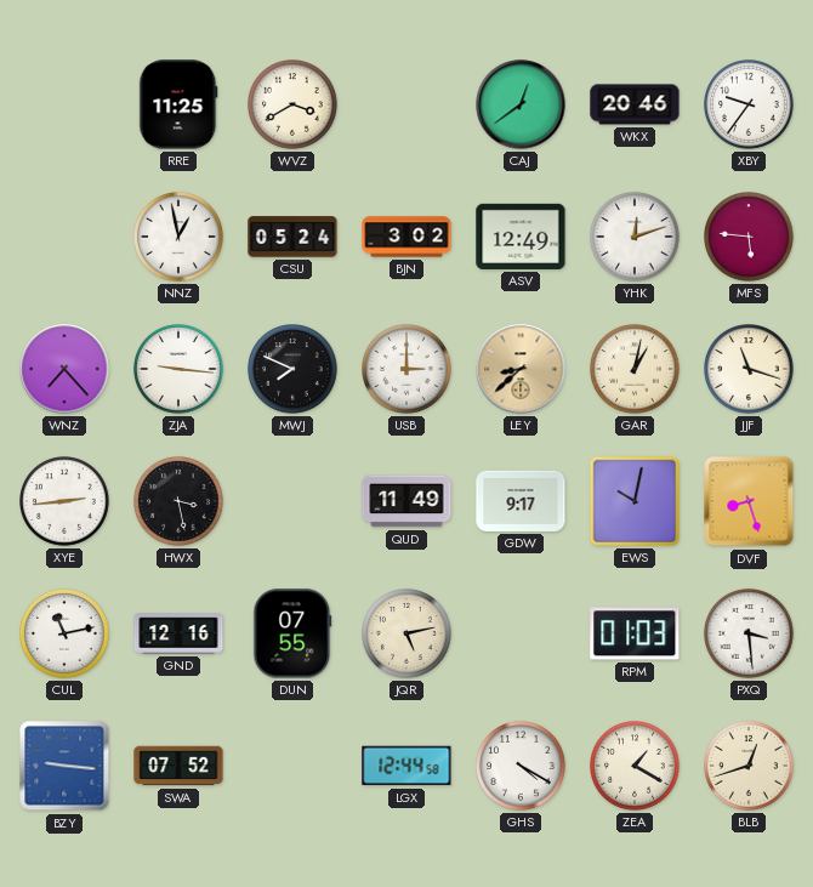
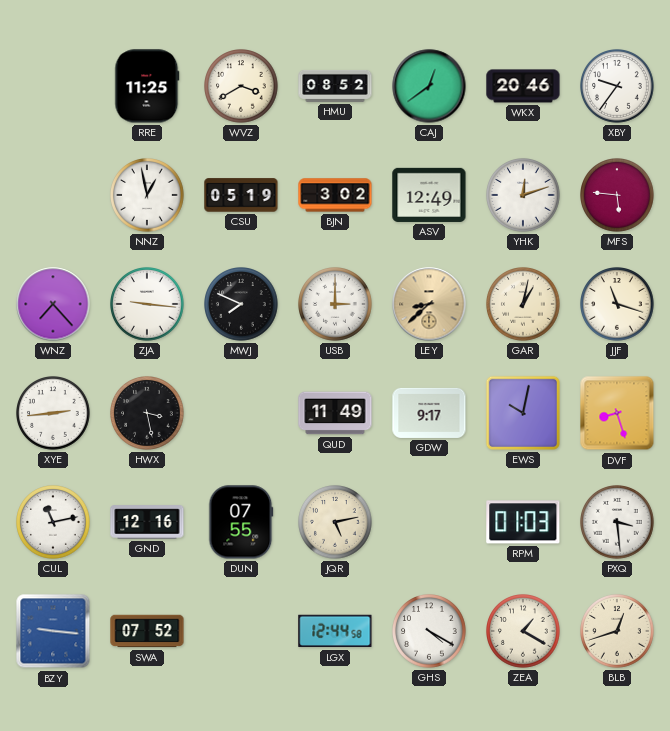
HMU: none -> 08:52 (335, 86)
CSU: 05:24 -> 05:19 (241, 195)
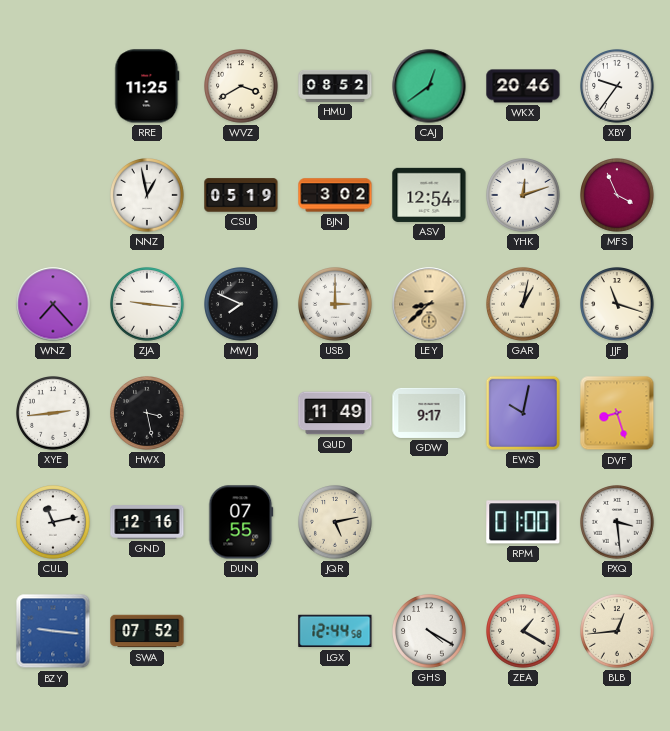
ASV: 12:49 -> 12:54 (429, 195)
MFS: 5:46 -> 3:56 (617, 195)
RPM: 01:03 -> 01:00 (523, 522)
BLB: 12:42 -> 12:44 (617, 631)
